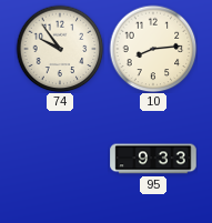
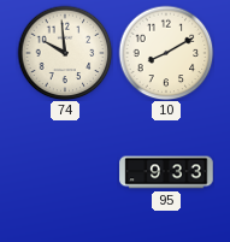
74: 9:54 -> 9:59 (65, 53)
10: 8:14 -> 8:10 (166, 53)
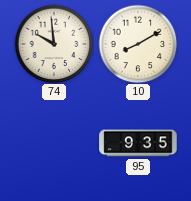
95: 9:33 -> 9:35 (138, 143)
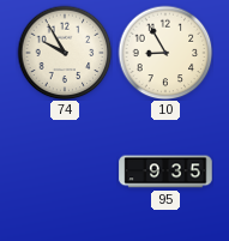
74: 9:59 -> 9:55 (65, 53)
10: 8:10 -> 8:55 (165, 53)
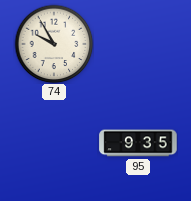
10: 8:55 -> none (165, 53)
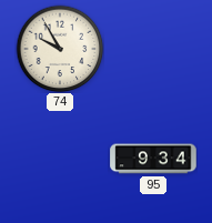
95: 9:35 -> 9:34 (153, 159)
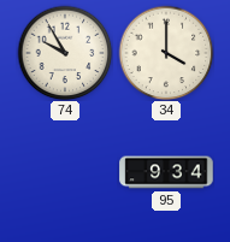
34: none -> 4:00 (166, 53)
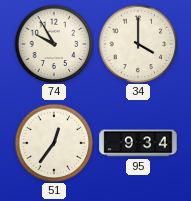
51: none -> 12:36 (54, 143)
